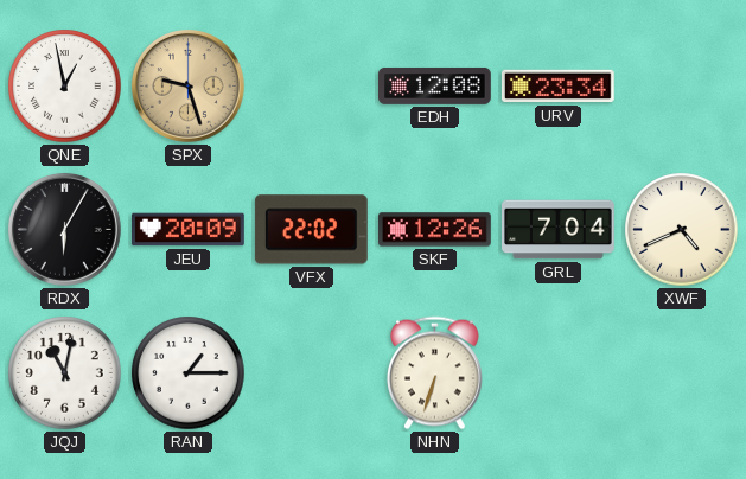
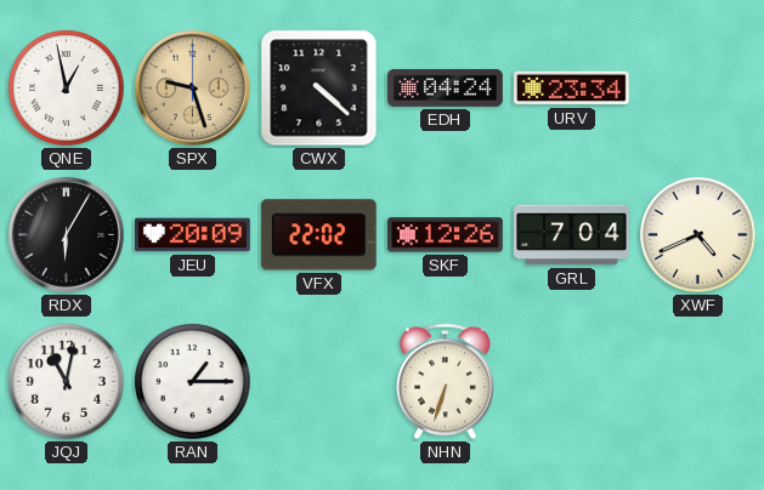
CWX: none -> 4:22 (319, 89)
EDH: 12:08 -> 04:24 (446, 87)
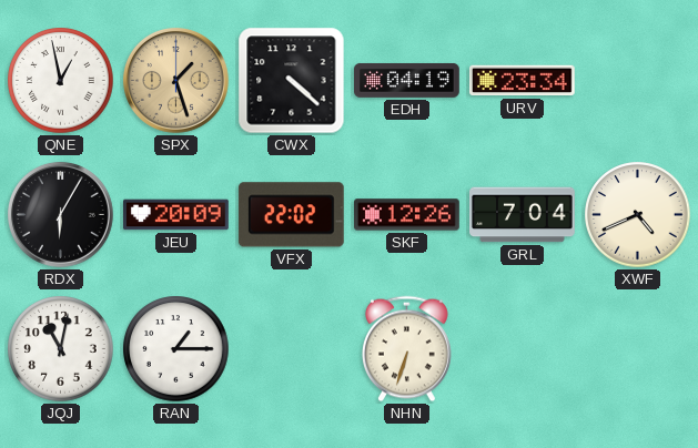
SPX: 9:27 -> 1:27 (175, 80)
EDH: 04:24 -> 04:19 (407, 80)
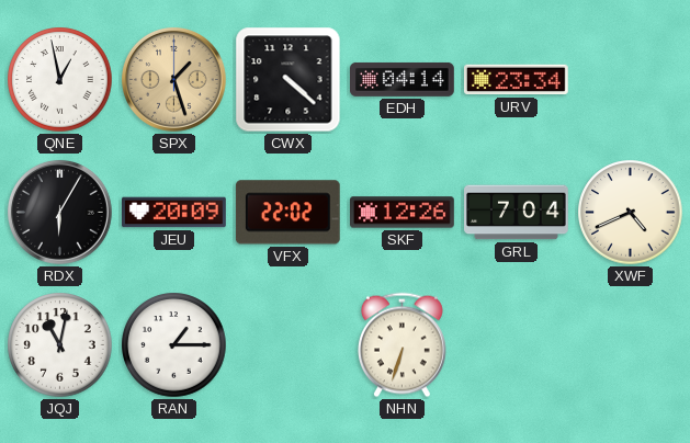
EDH: 04:19 -> 04:14 (403, 79)
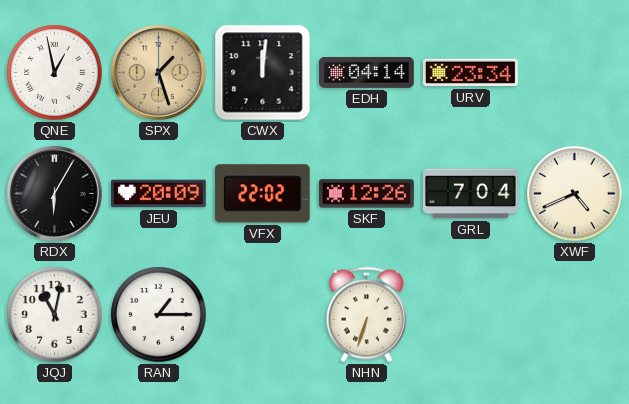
CWX: 4:22 -> 12:01 (263, 73)
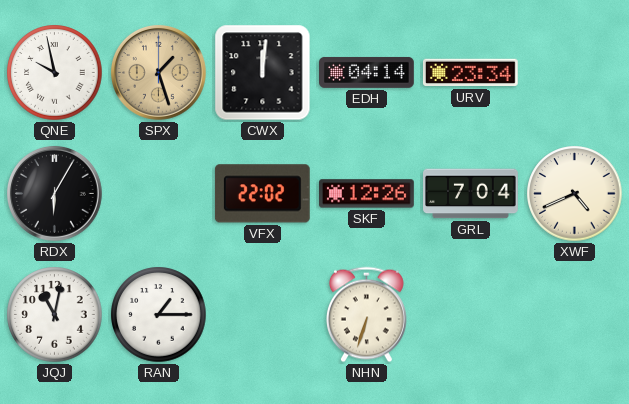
QNE: 12:58 -> 9:58 (55, 73)
JEU: 20:09 -> none (159, 194)
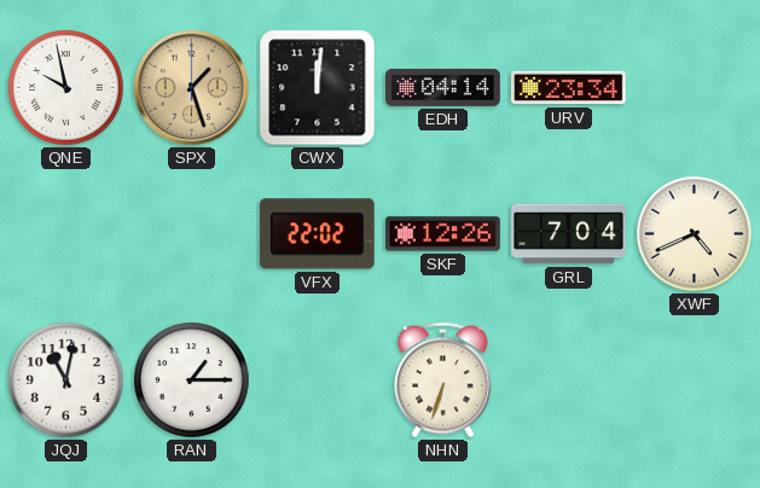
RDX: 6:05 -> none (54, 193)
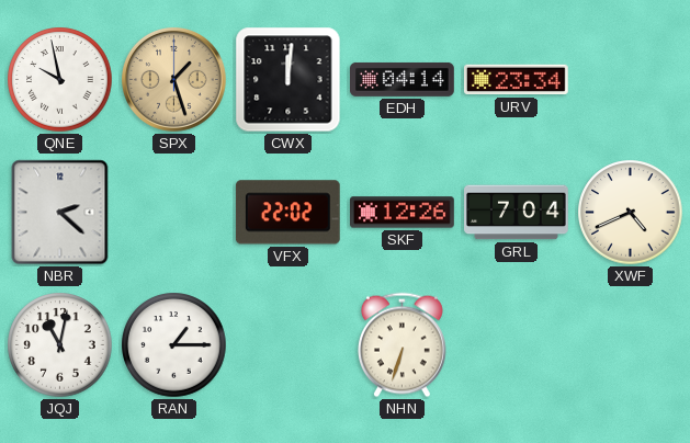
NBR: none -> 2:22 (60, 213)
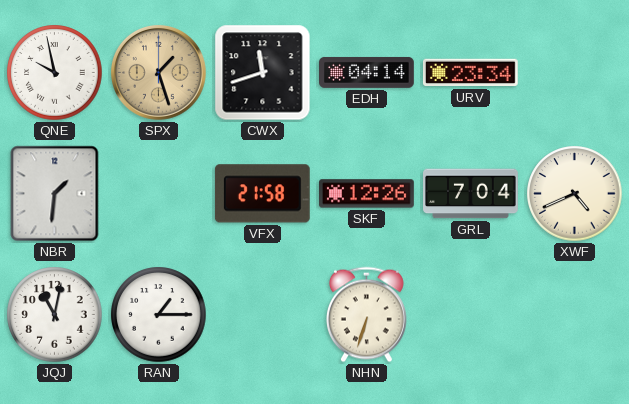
CWX: 12:01 -> 11:42 (263, 73)
NBR: 2:22 -> 1:31 (55, 194)
VFX: 22:02 -> 21:58 (262, 194)
